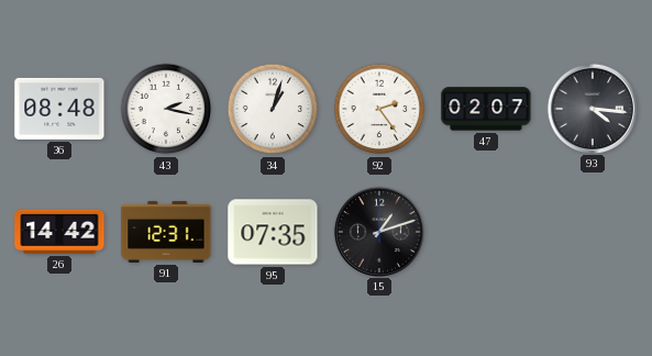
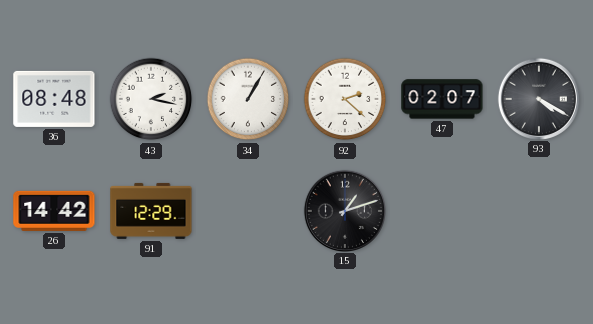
34: 1:03 -> 1:05 (248, 99)
92: 2:24 -> 2:22 (345, 99)
93: 4:16 -> 4:20 (538, 98)
91: 12:31 -> 12:29 (151, 211)
95: 07:35 -> none (273, 232)
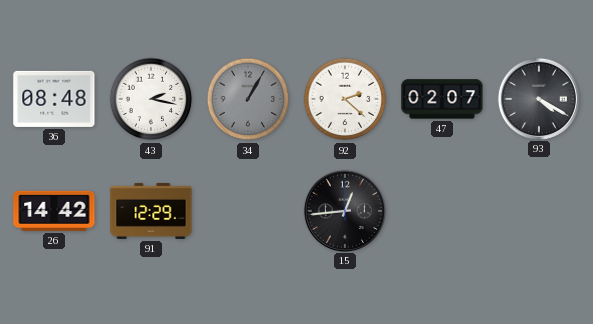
34 dial: white -> grey (248, 99)
15: 1:12 -> 12:44 (344, 210)
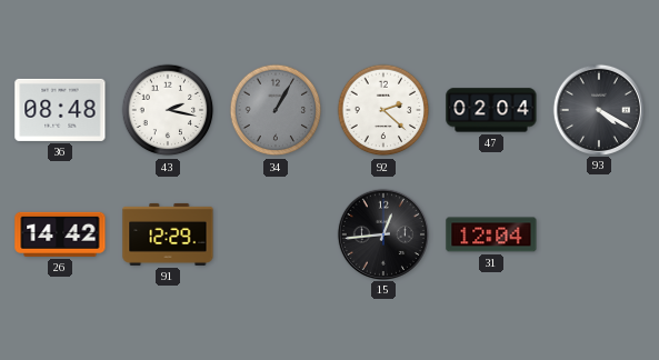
47: 02:07 -> 02:04 (491, 110)
31: none -> 12:04 (491, 234)
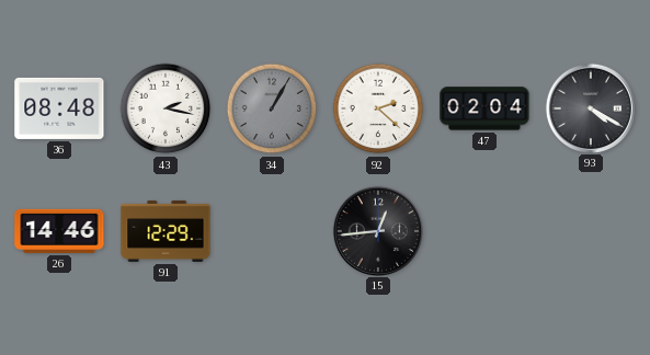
26: 14:42 -> 14:46 (59, 231)
31: 12:04 -> none (491, 234)
